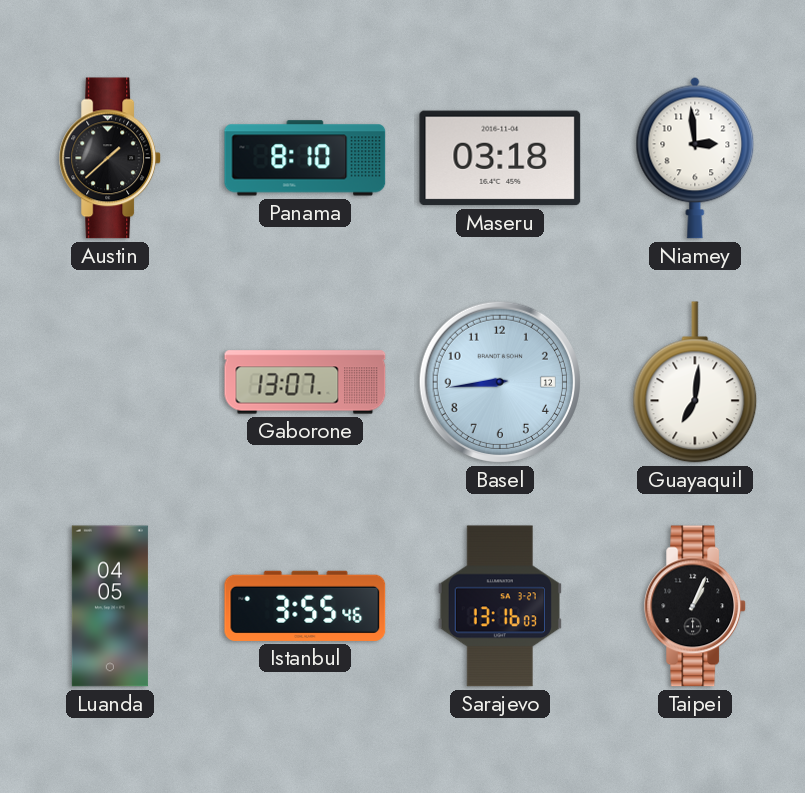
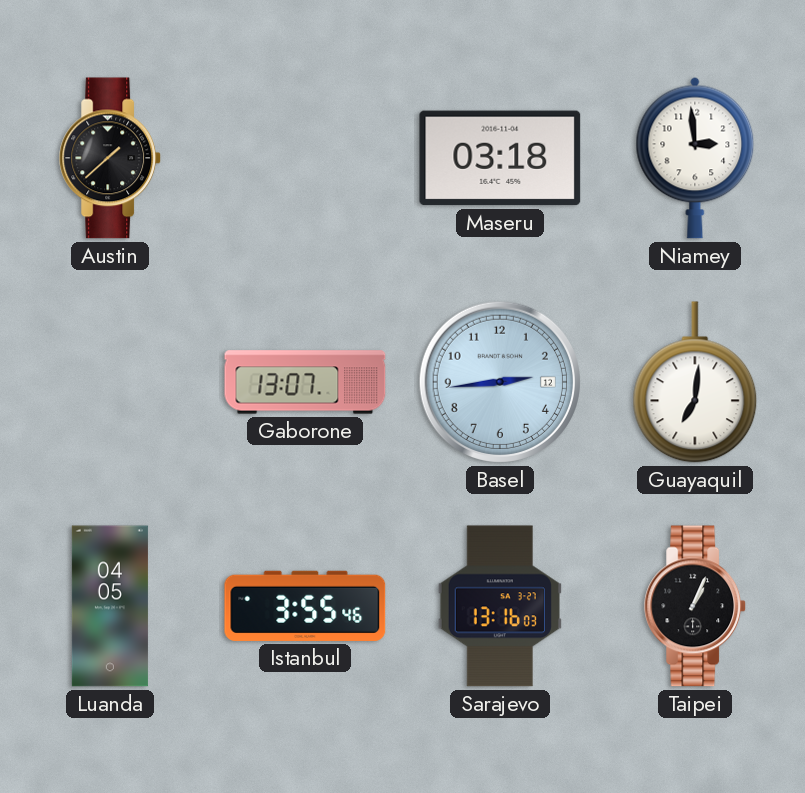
Panama: 8:10 -> none (305, 158)
Basel: 8:44 -> 2:44 (500, 382)
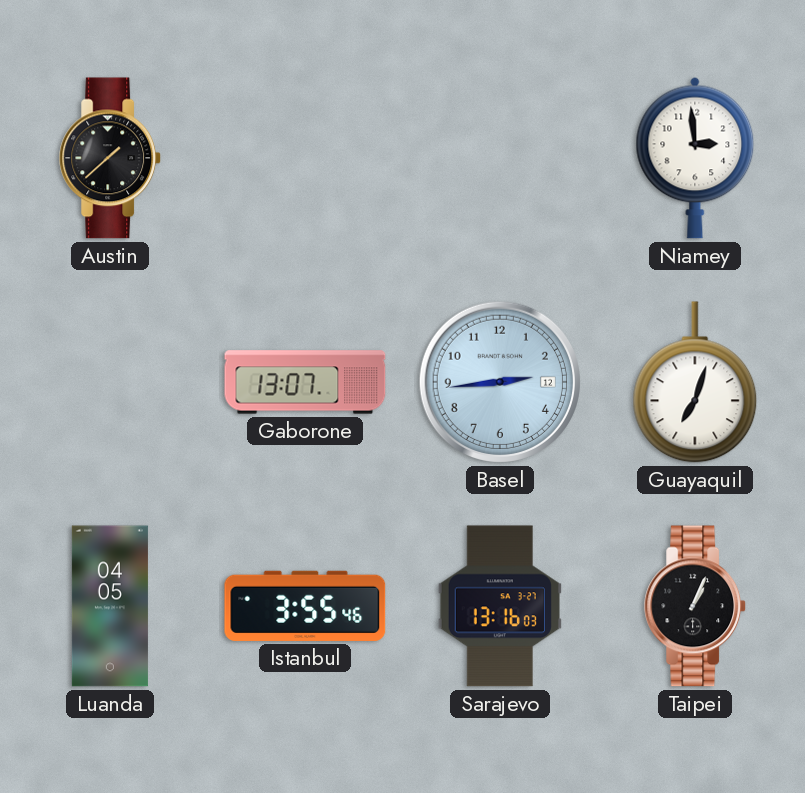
Maseru: 03:18 -> none (500, 158)
Guayaquil: 7:01 -> 7:03 (695, 382)
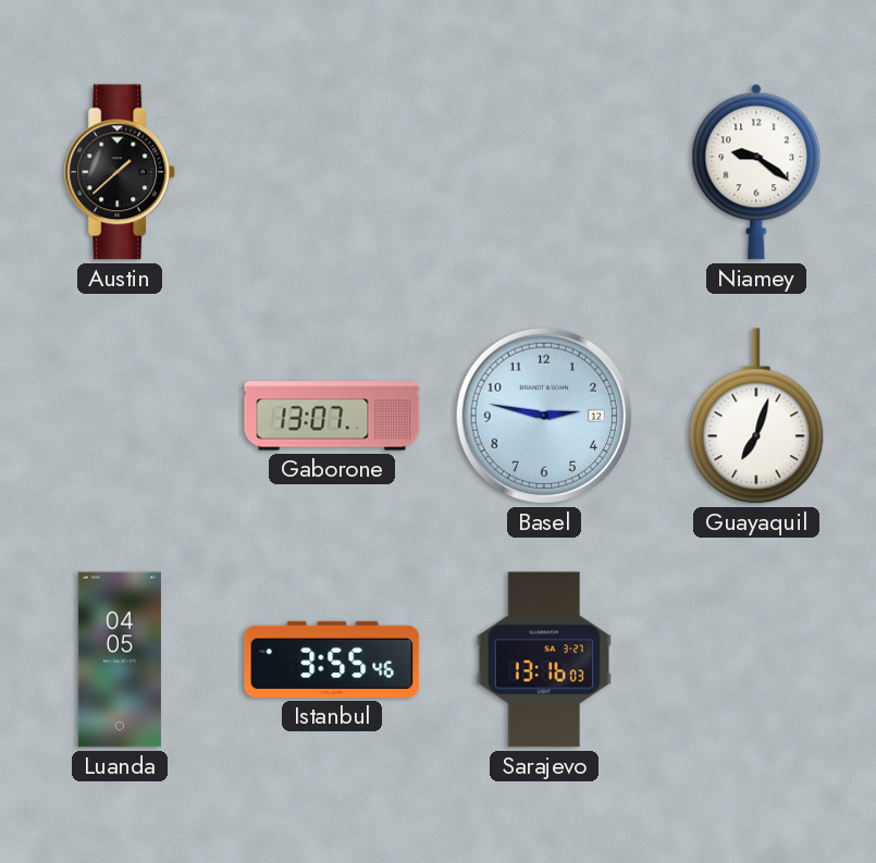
Niamey: 2:59 -> 9:21 (756, 172)
Basel: 2:44 -> 2:47 (544, 416)
Taipei: 1:04 -> none (696, 606)
